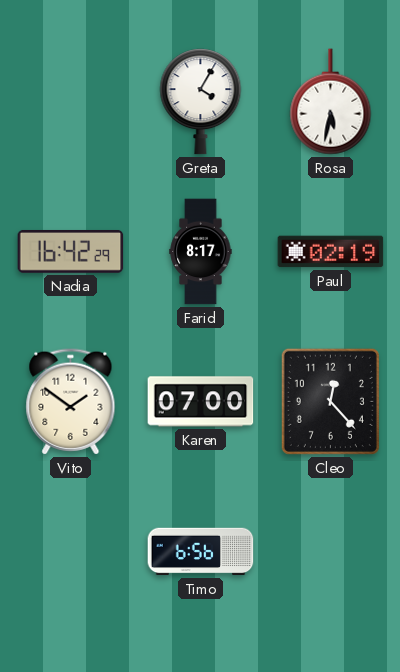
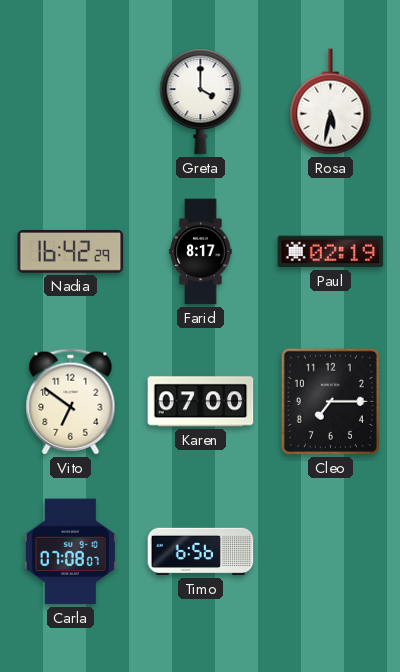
Greta: 4:05 -> 4:00 (201, 102)
Vito: 1:51 -> 6:51 (71, 402)
Cleo: 12:23 -> 7:15 (330, 401)
Carla: none -> 07:08 (70, 552)
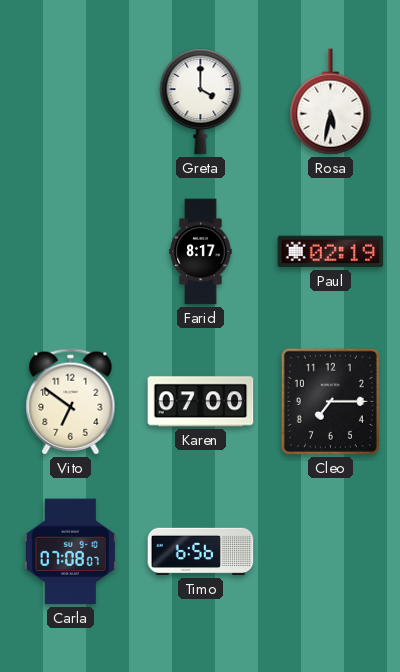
Nadia: 16:42 -> none (71, 252)
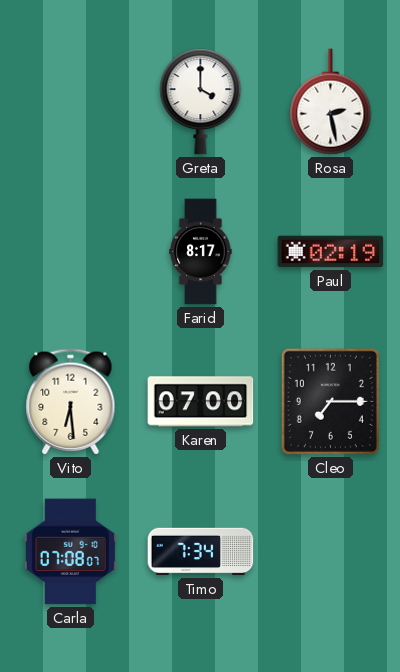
Rosa: 5:32 -> 2:28 (331, 102)
Vito: 6:51 -> 6:29 (71, 402)
Timo: 6:56 -> 7:34 (201, 552)
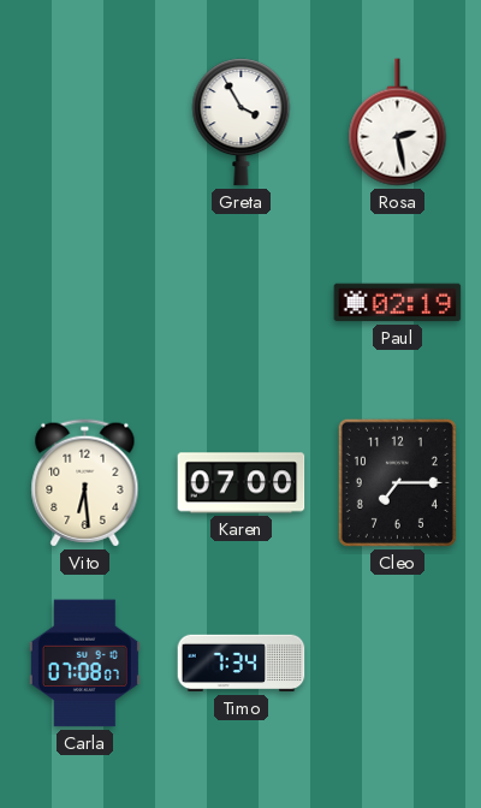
Greta: 4:00 -> 3:55 (242, 123)
Farid: 8:17 -> none (201, 252)
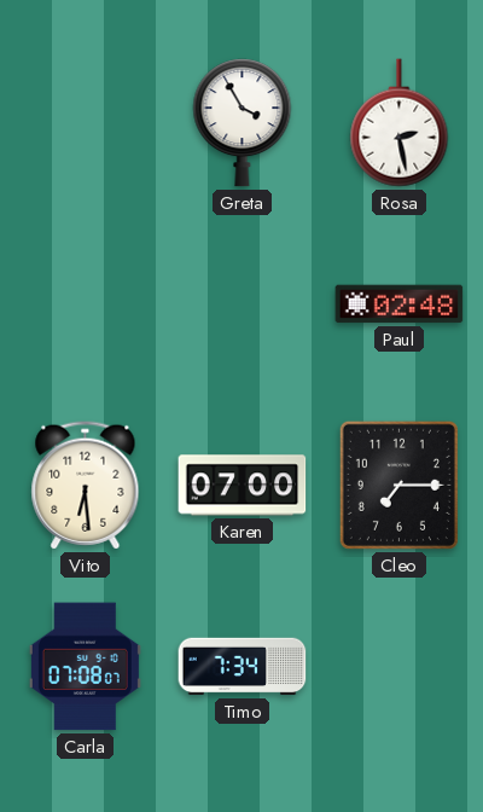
Paul: 02:19 -> 02:48 (400, 304)
